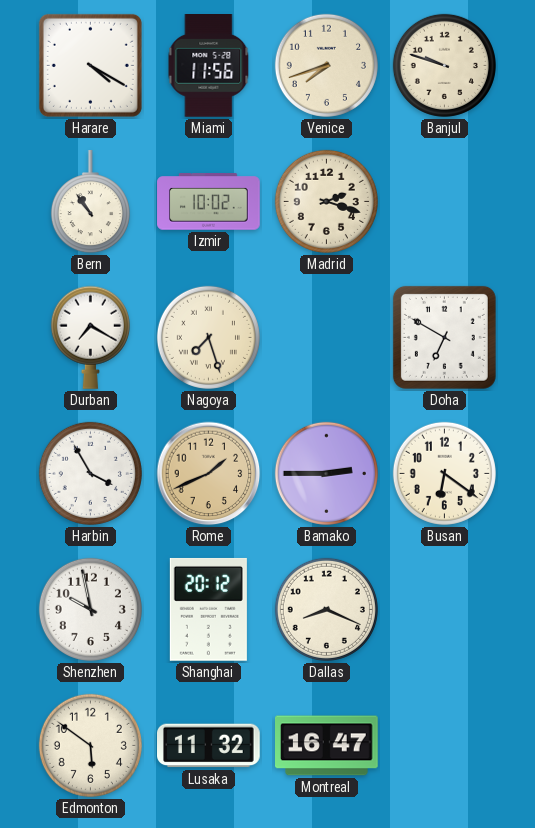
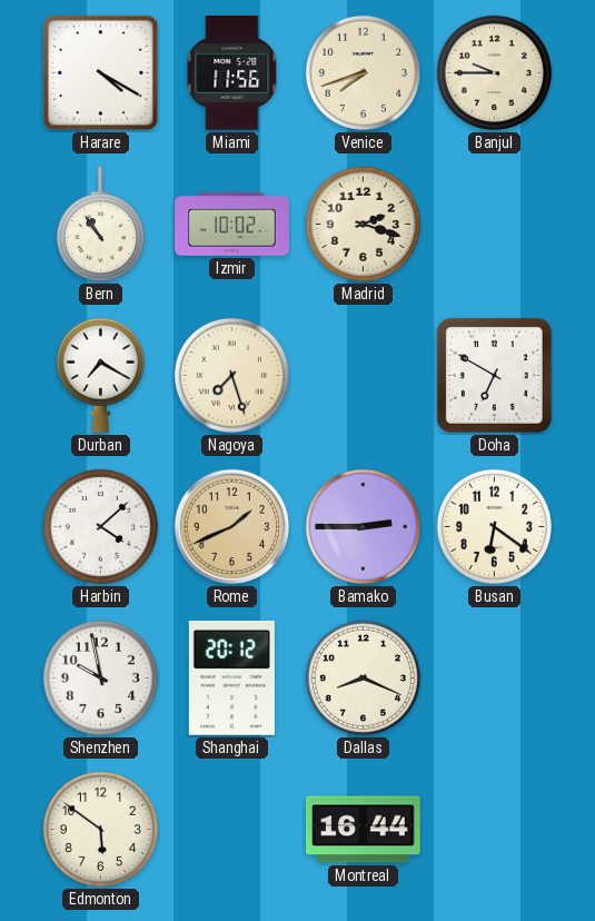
Banjul: 9:48 -> 9:45 (494, 72)
Harbin: 3:55 -> 4:08 (100, 526)
Lusaka: 11:32 -> none (209, 746)
Montreal: 16:47 -> 16:44 (364, 830)
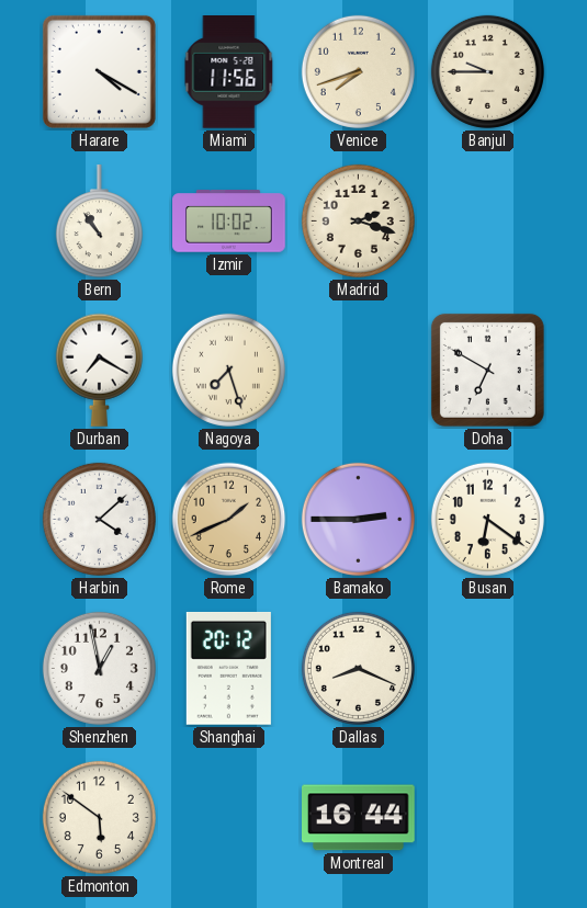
Shenzhen: 9:58 -> 12:58 (99, 668)
